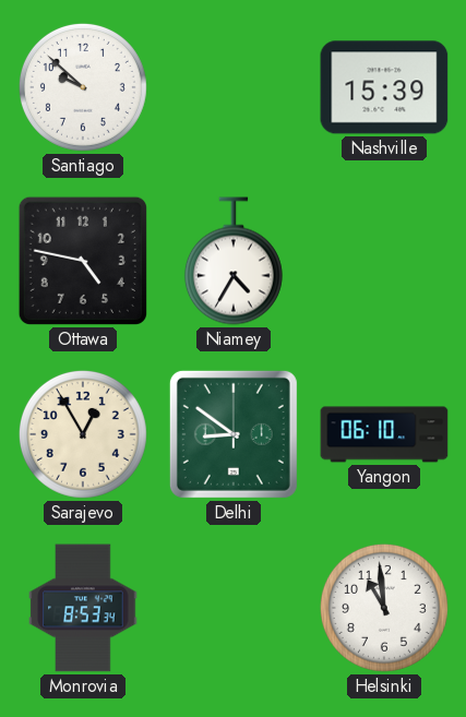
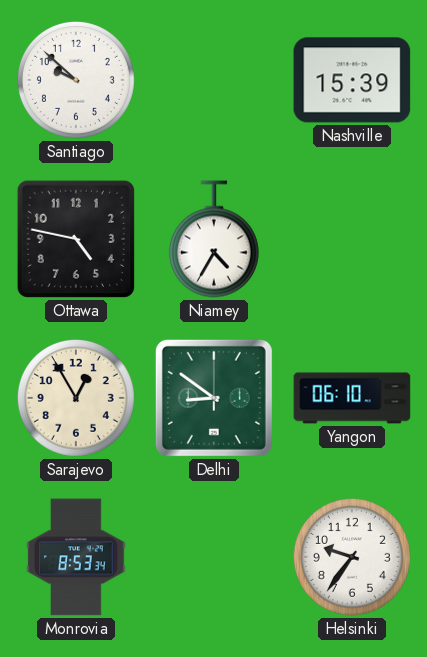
Helsinki: 10:59 -> 9:36 (352, 557)
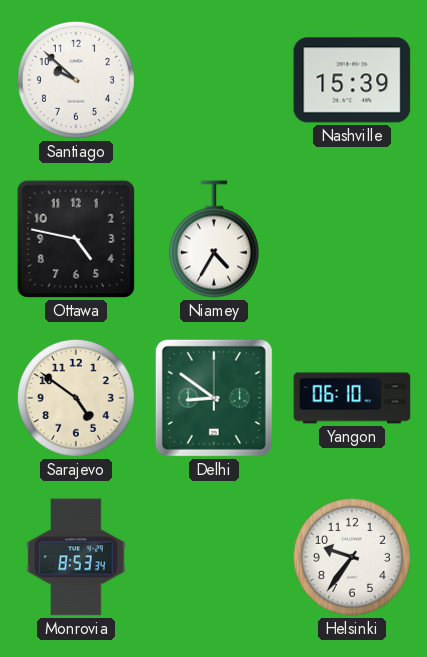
Sarajevo: 12:55 -> 4:51 (76, 398)
